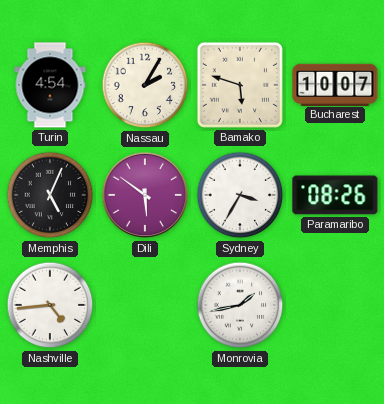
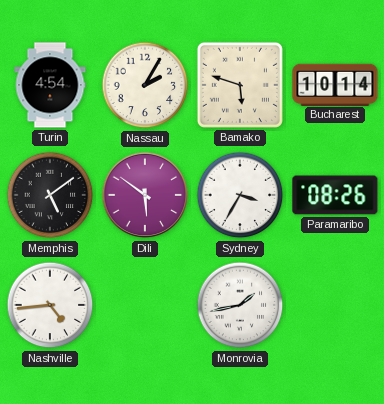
Bucharest: 10:07 -> 10:14 (335, 84)
Memphis: 5:04 -> 5:09 (50, 195)
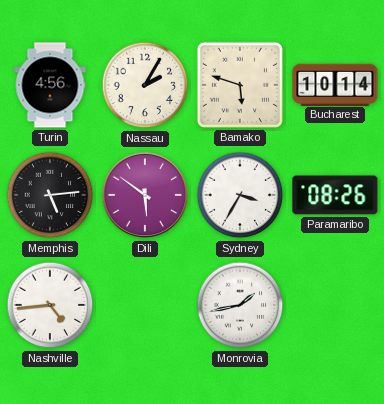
Turin: 4:54 -> 4:56 (50, 85)
Memphis: 5:09 -> 5:14 (50, 195)
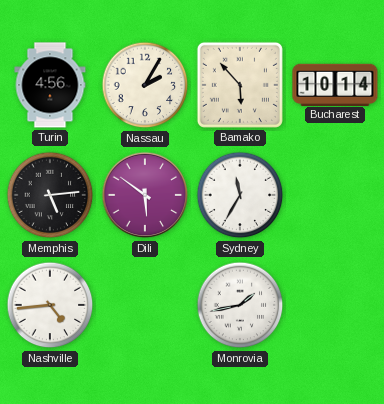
Bamako: 5:48 -> 5:53 (240, 85)
Sydney: 3:35 -> 11:35 (240, 195)
Paramaribo: 08:26 -> none (335, 195)
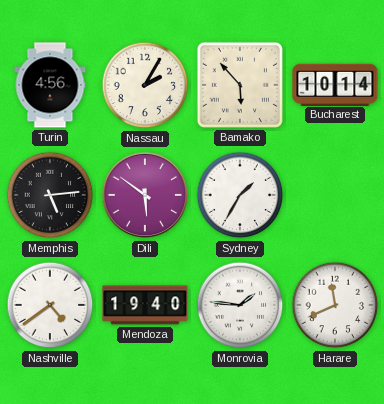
Sydney: 11:35 -> 1:35 (240, 195)
Nashville: 4:44 -> 4:39 (50, 305)
Mendoza: none -> 19:40 (145, 305)
Monrovia: 1:43 -> 1:46 (240, 305)
Harare: none -> 11:41 (335, 305)
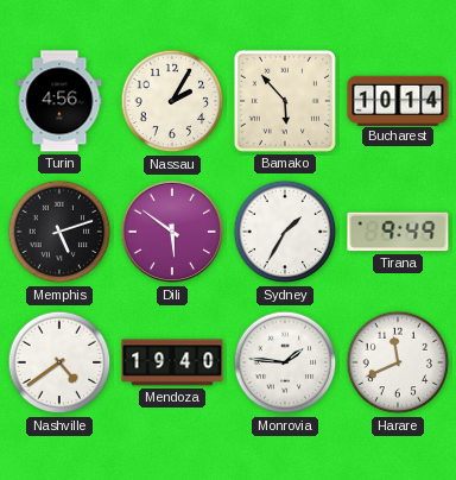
Memphis: 5:14 -> 5:12 (59, 232)
Tirana: none -> 9:49 (398, 232)
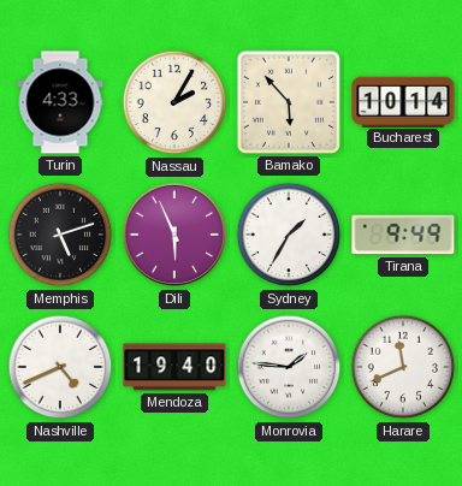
Turin: 4:56 -> 4:33 (60, 102)
Dili: 5:51 -> 5:56 (174, 235)
Nashville: 4:39 -> 4:41 (60, 367)
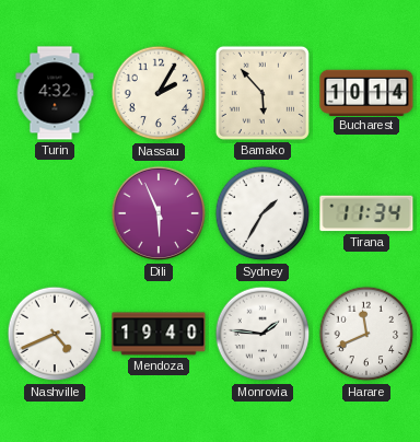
Turin: 4:33 -> 4:32 (55, 93)
Memphis: 5:12 -> none (60, 235)
Tirana: 9:49 -> 11:34 (366, 213)
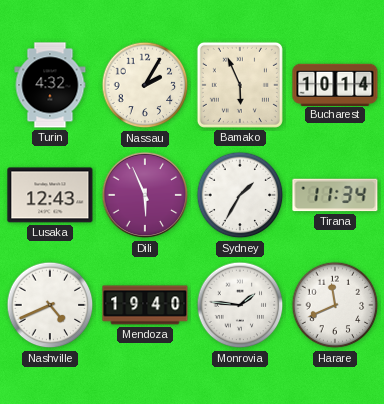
Bamako: 5:53 -> 5:56 (240, 85)
Lusaka: none -> 12:43 (50, 195)
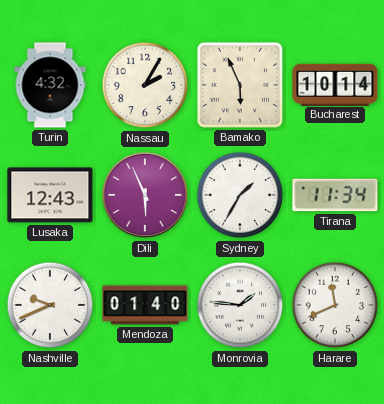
Nashville: 4:41 -> 9:41 (50, 305)
Mendoza: 19:40 -> 01:40 (145, 305)
